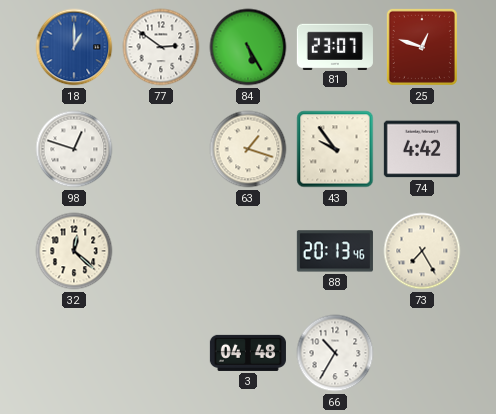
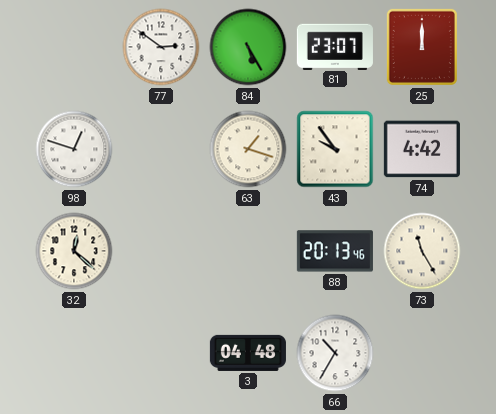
18: 1:00 -> none (74, 47)
25: 12:48 -> 12:00 (422, 47)
73: 7:25 -> 11:25 (422, 251)
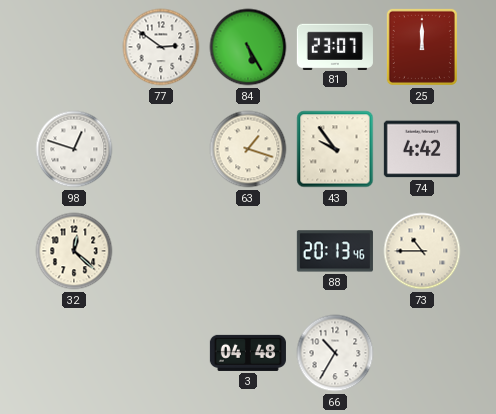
73: 11:25 -> 10:45 (422, 251)
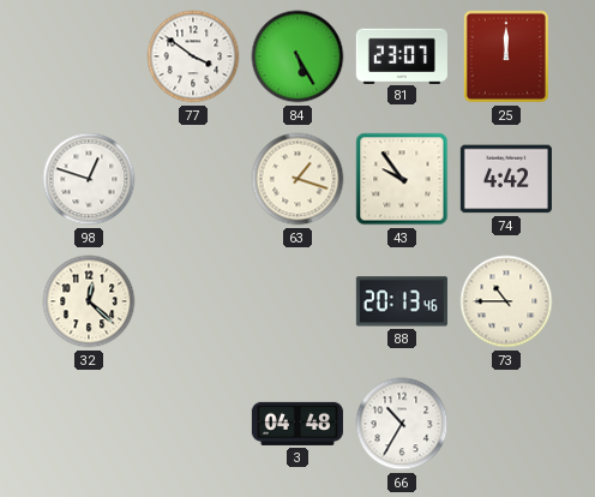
77: 2:51 -> 3:51 (193, 56)
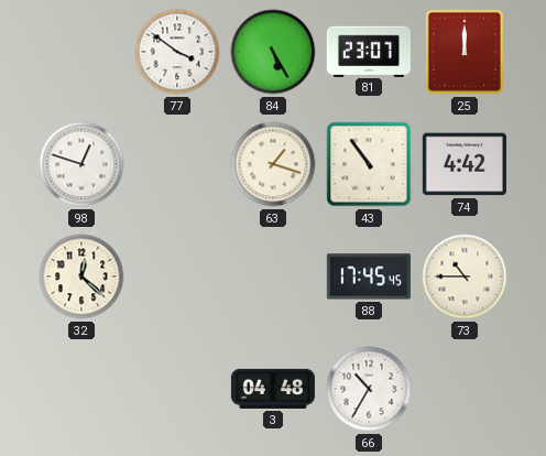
43: 9:54 -> 10:54 (369, 164)
88: 20:13 -> 17:45 (369, 276)
